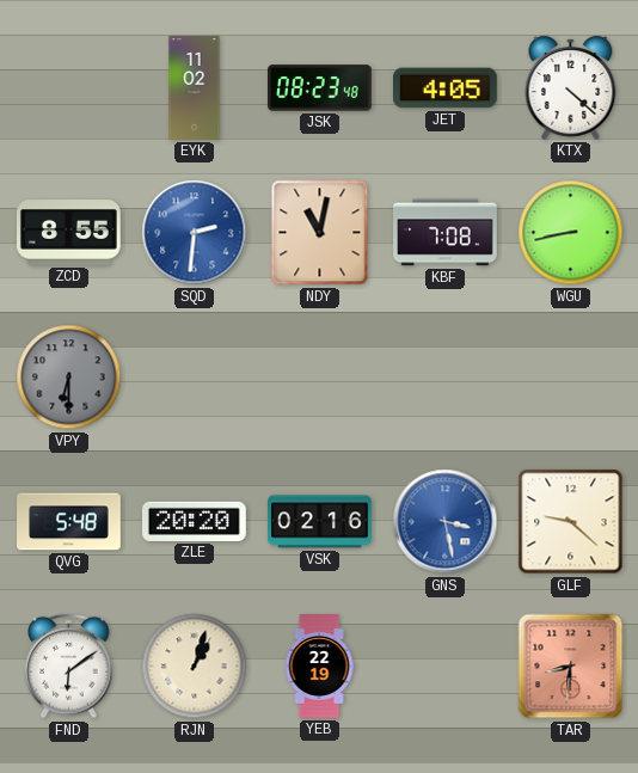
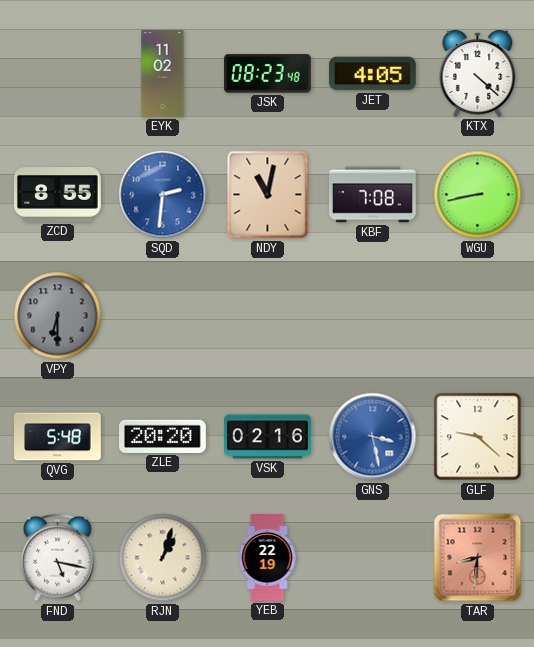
FND: 6:09 -> 5:17 (58, 558)
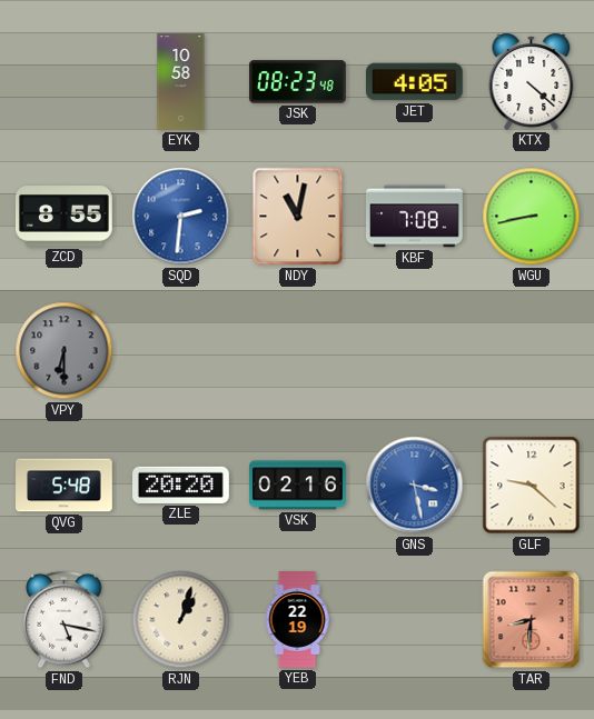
EYK: 11:02 -> 10:58 (181, 82)
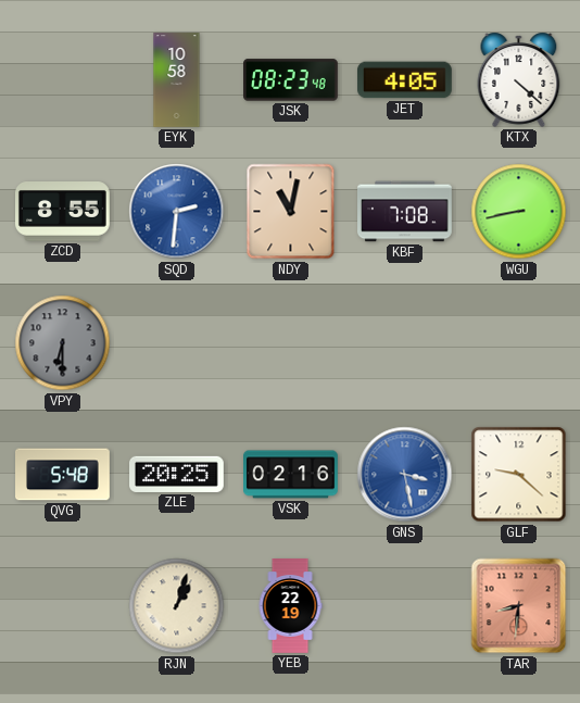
ZLE: 20:20 -> 20:25 (177, 474)
FND: 5:17 -> none (65, 620)
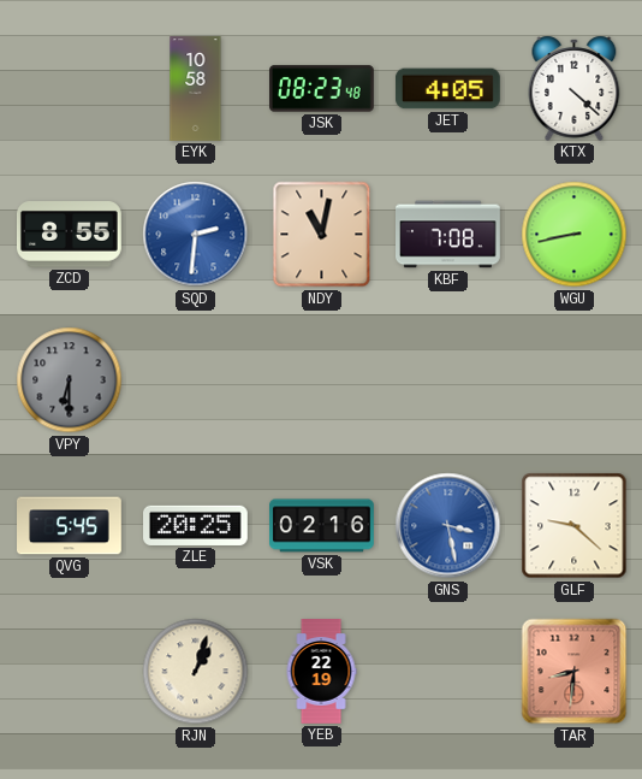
QVG: 5:48 -> 5:45 (70, 526)
